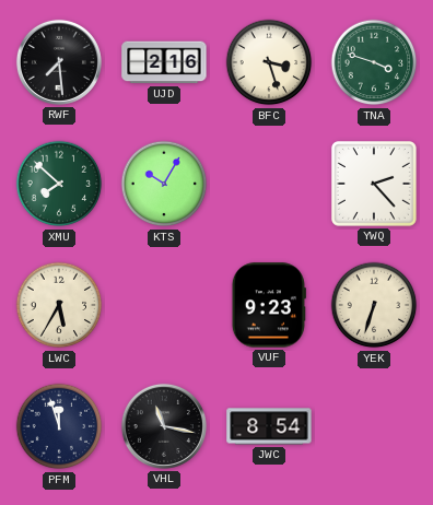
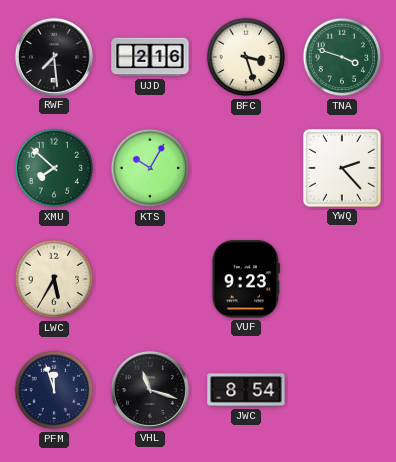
YEK: 6:33 -> none (374, 305)
VHL: 11:17 -> 11:18 (150, 390)
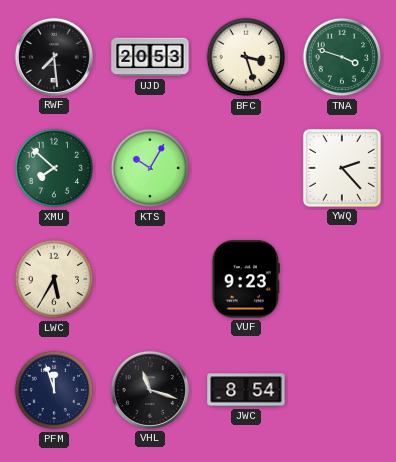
UJD: 2:16 -> 20:53 (150, 57)
